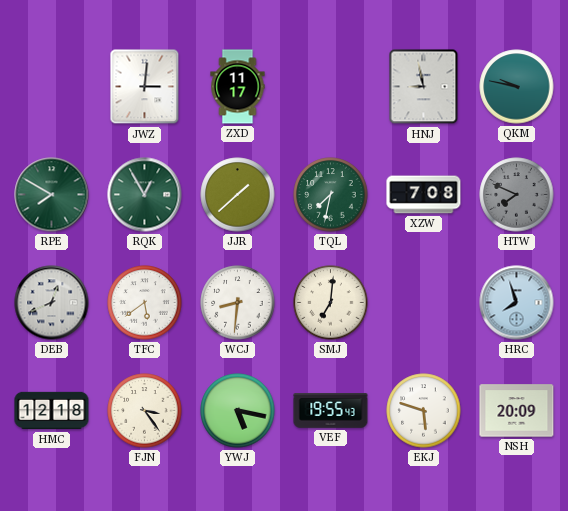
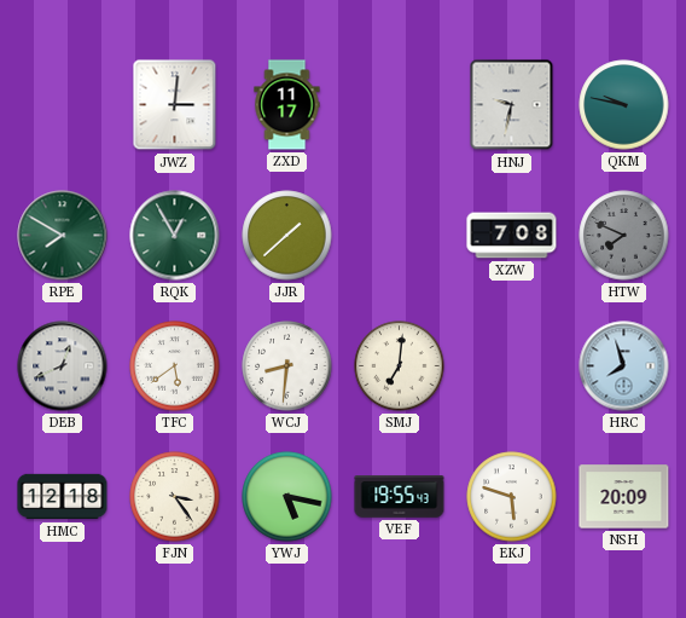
HNJ: 8:58 -> 9:32 (512, 105)
TQL: 7:32 -> none (331, 195)
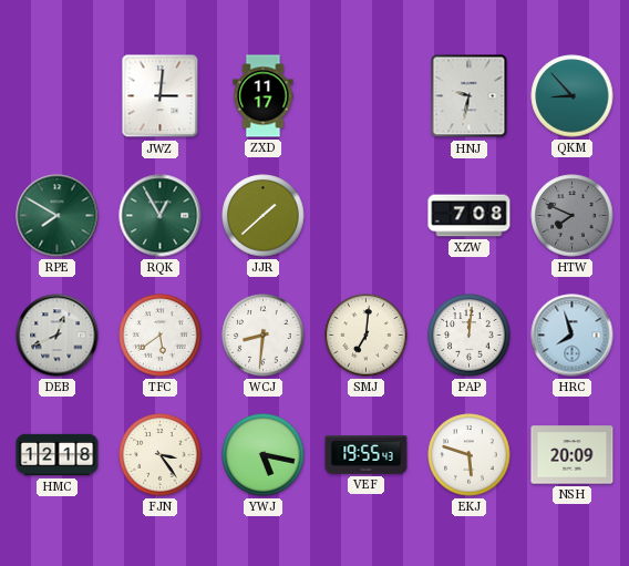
QKM: 9:47 -> 8:53 (573, 96)
PAP: none -> 12:01 (470, 336)
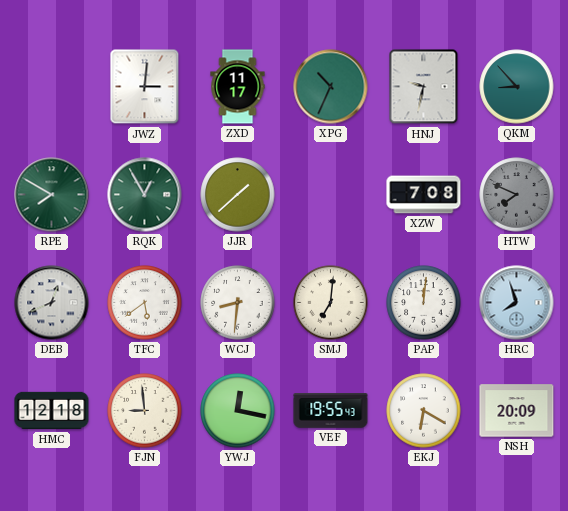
XPG: none -> 10:34 (331, 87)
FJN: 3:24 -> 8:59 (145, 411)
YWJ: 5:17 -> 12:17 (238, 411)
EKJ: 5:48 -> 6:20 (424, 411)
